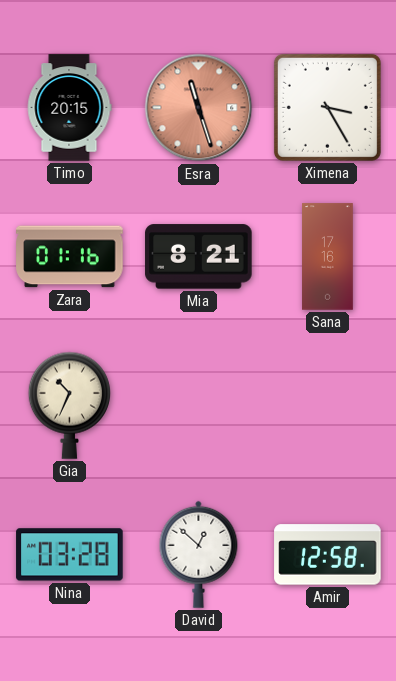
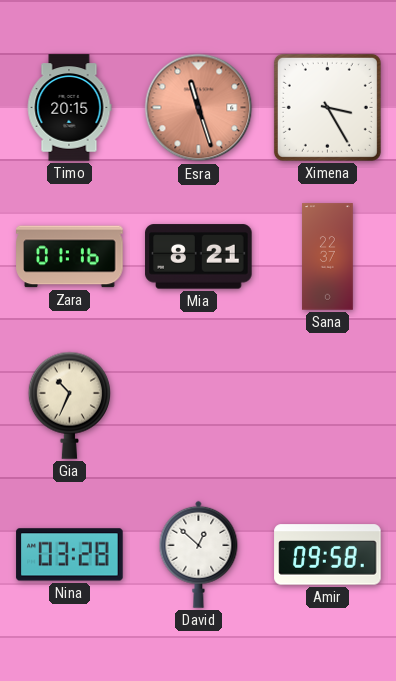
Sana: 17:16 -> 22:37 (328, 257)
Amir: 12:58 -> 09:58 (328, 555)
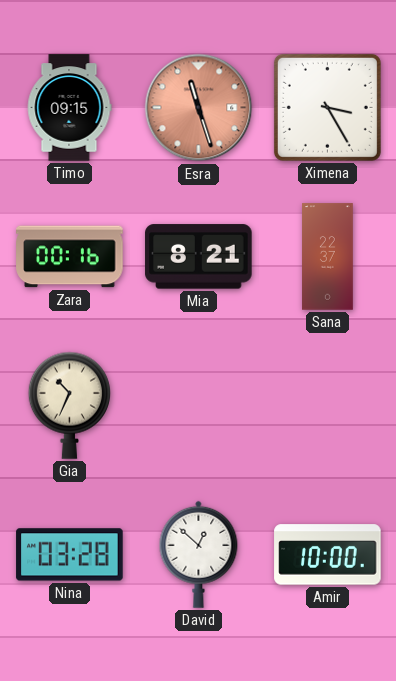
Timo: 20:15 -> 09:15 (69, 108)
Zara: 01:16 -> 00:16 (70, 257)
Amir: 09:58 -> 10:00 (328, 555)
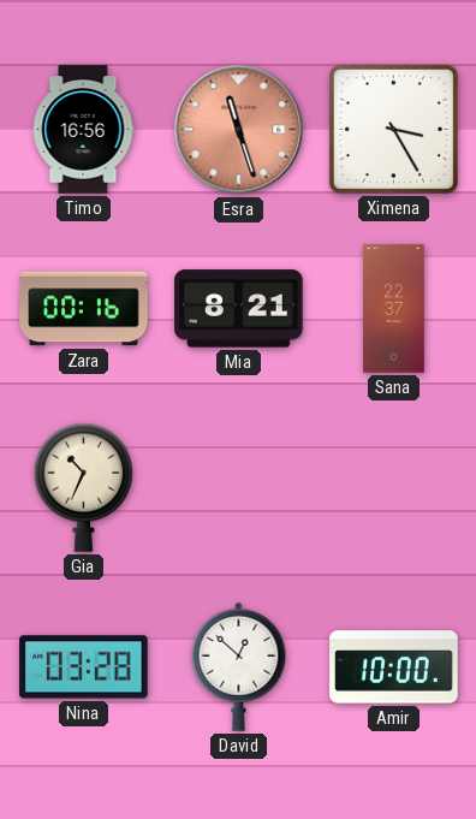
Timo: 09:15 -> 16:56 (83, 130)
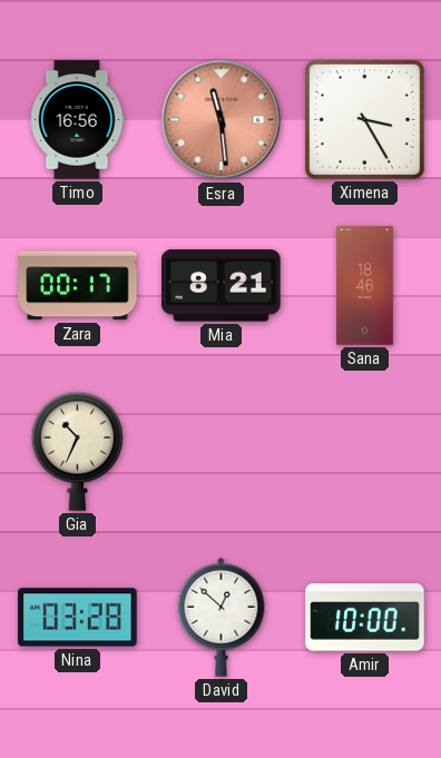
Esra: 11:27 -> 11:29 (222, 120)
Zara: 00:16 -> 00:17 (78, 286)
Sana: 22:37 -> 18:46 (365, 286)
